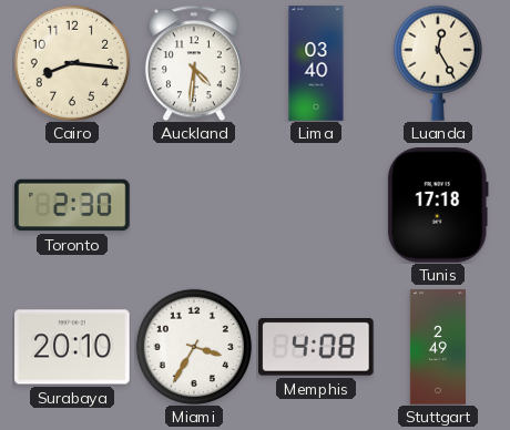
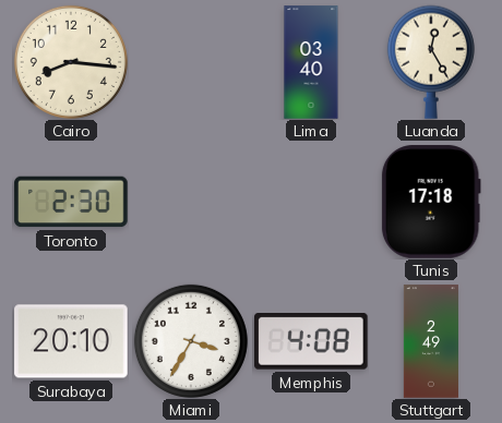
Auckland: 4:31 -> none (194, 63)
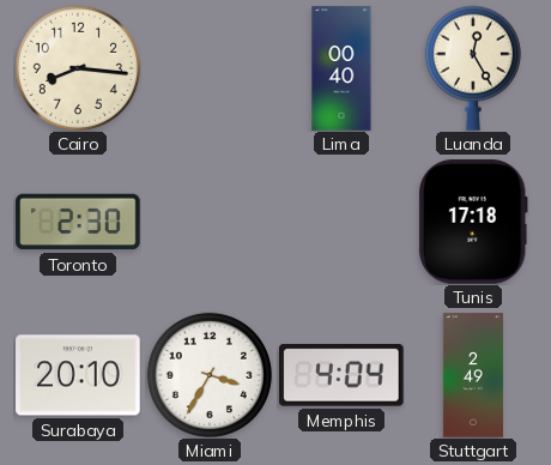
Lima: 03:40 -> 00:40 (341, 68)
Memphis: 4:08 -> 4:04 (343, 376)
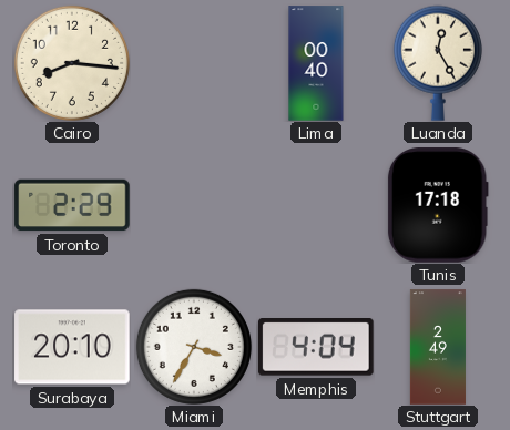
Toronto: 2:30 -> 2:29 (72, 205)
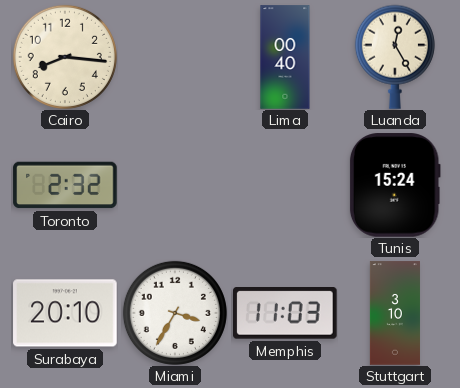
Toronto: 2:29 -> 2:32 (65, 185)
Tunis: 17:18 -> 15:24 (395, 185)
Memphis: 4:04 -> 11:03 (286, 314)
Stuttgart: 2:49 -> 3:10 (395, 313)
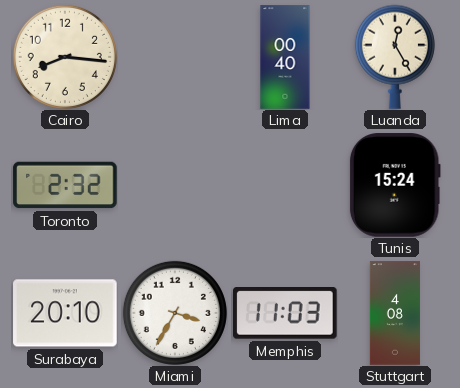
Stuttgart: 3:10 -> 4:08 (395, 313)
